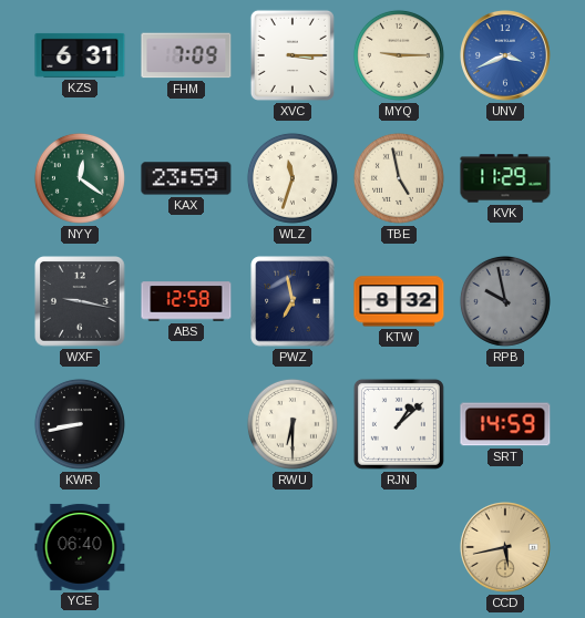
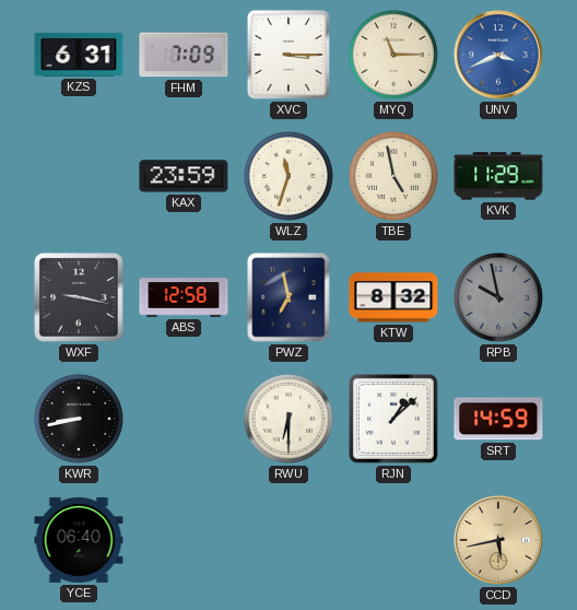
MYQ: 9:15 -> 11:15 (393, 55)
NYY: 12:21 -> none (80, 178)
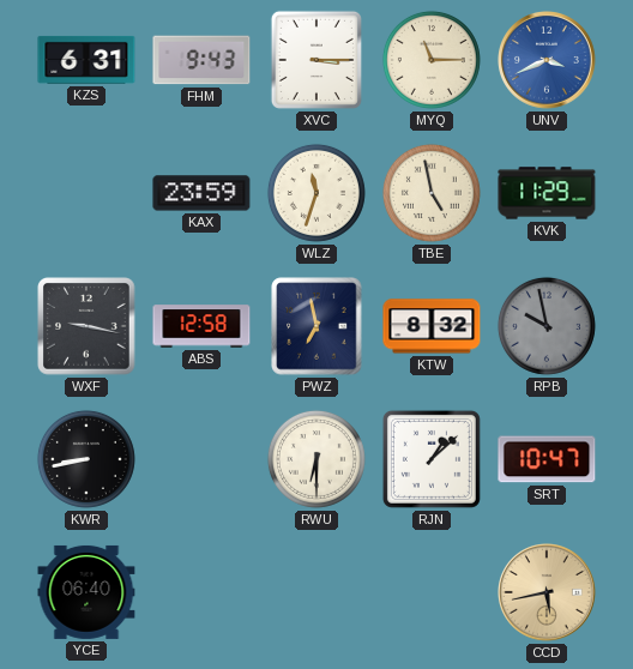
FHM: 7:09 -> 9:43 (201, 60)
SRT: 14:59 -> 10:47 (547, 459)
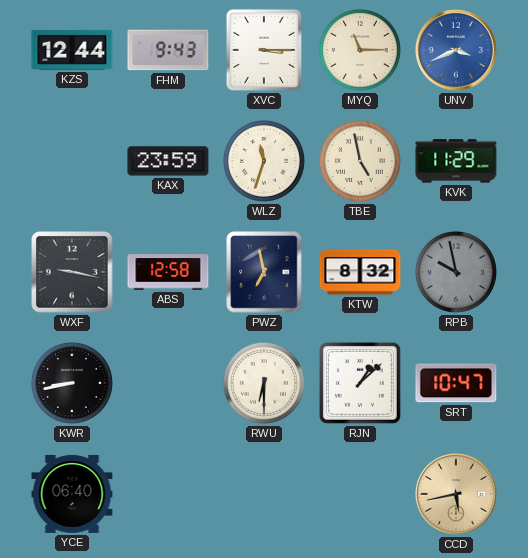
KZS: 6:31 -> 12:44 (72, 50)
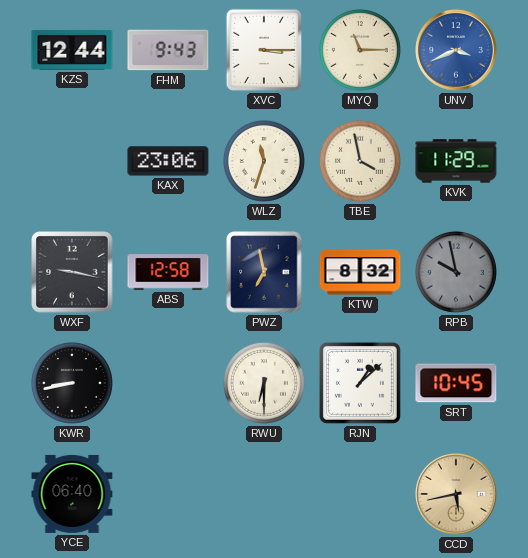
KAX: 23:59 -> 23:06 (168, 161)
TBE: 4:58 -> 3:58 (360, 161)
SRT: 10:47 -> 10:45 (456, 383)
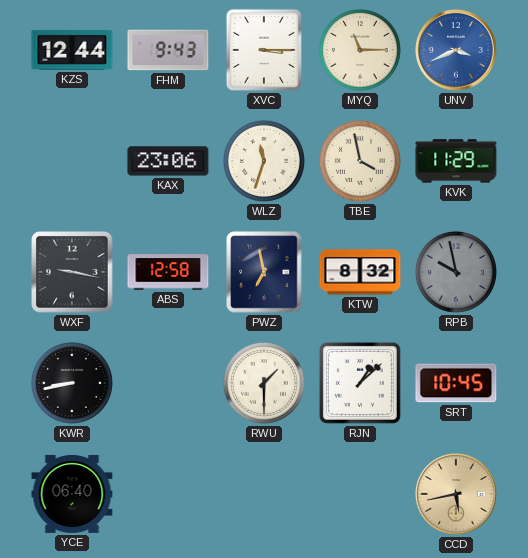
RWU: 6:30 -> 1:30 (264, 383)
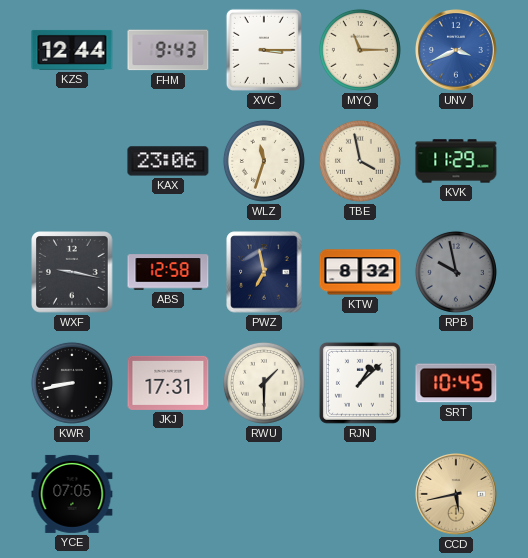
JKJ: none -> 17:31 (168, 383)
YCE: 06:40 -> 07:05 (72, 494)
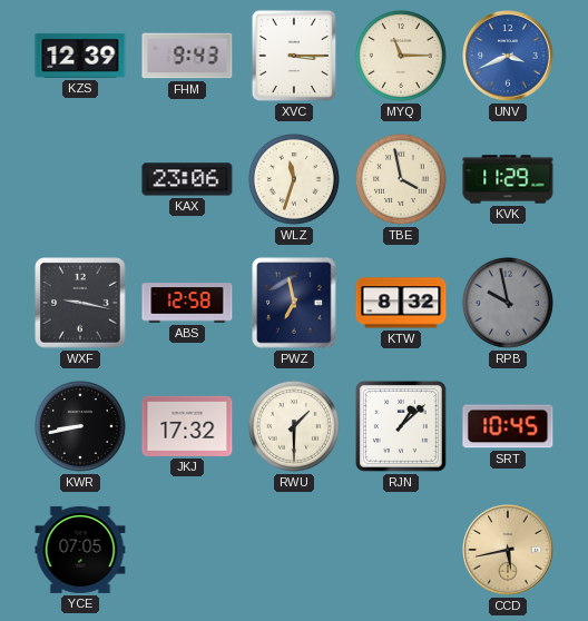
KZS: 12:44 -> 12:39 (80, 56)
JKJ: 17:31 -> 17:32 (187, 426)
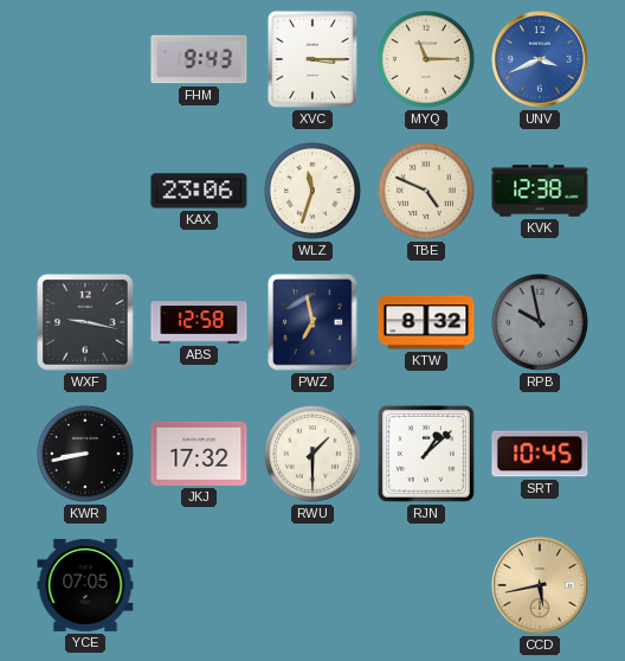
KZS: 12:39 -> none (80, 56)
TBE: 3:58 -> 4:49 (426, 191)
KVK: 11:29 -> 12:38 (540, 191)
